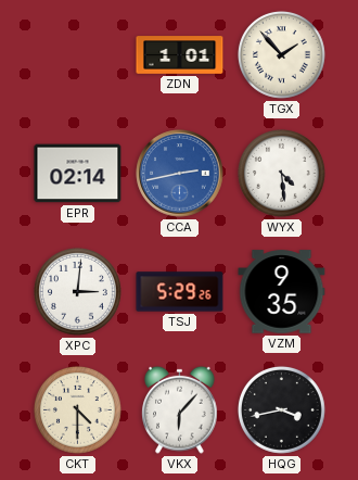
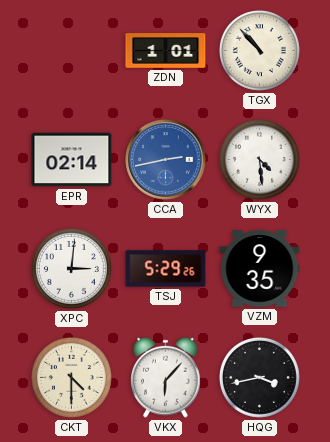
TGX: 1:53 -> 10:53 (259, 50)
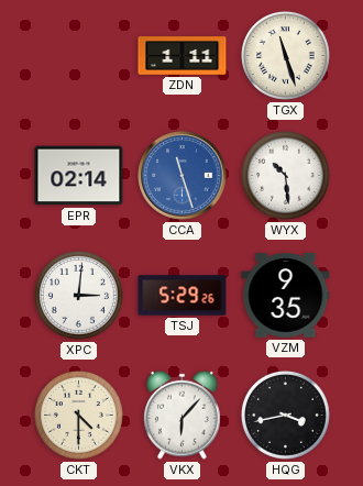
ZDN: 1:01 -> 1:11 (183, 56)
TGX: 10:53 -> 11:27 (285, 55)
CCA: 2:43 -> 11:27 (183, 176)
WYX: 4:29 -> 10:29 (285, 175)
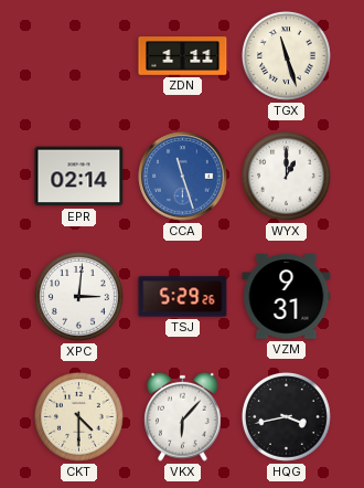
WYX: 10:29 -> 1:00 (286, 176)
VZM: 9:35 -> 9:31 (287, 297)
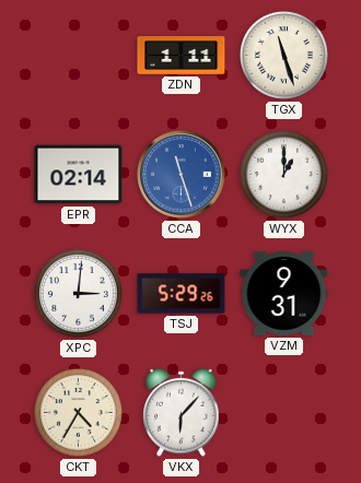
CKT: 4:30 -> 4:35 (78, 412)
HQG: 3:43 -> none (286, 416)
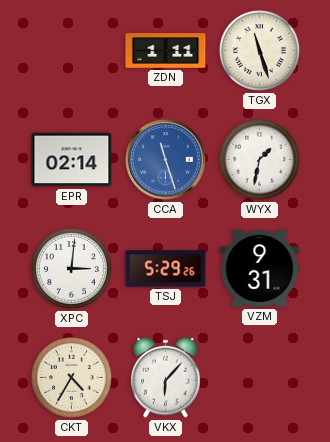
WYX: 1:00 -> 1:32 (259, 159)
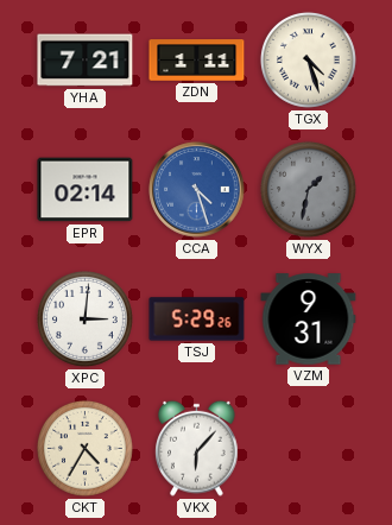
YHA: none -> 7:21 (86, 61)
TGX: 11:27 -> 4:27 (308, 59)
CCA: 11:27 -> 4:27 (197, 190)
WYX dial: white -> grey (308, 189)
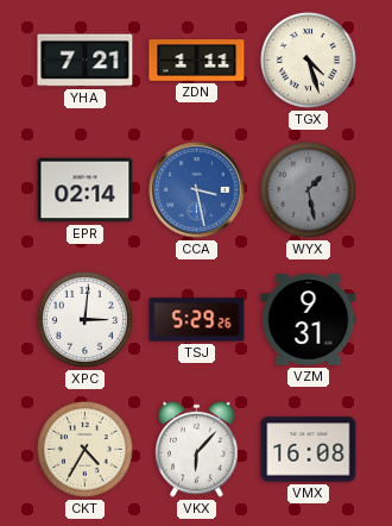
CCA: 4:27 -> 3:28 (197, 190)
WYX: 1:32 -> 1:28 (308, 189)
VMX: none -> 16:08 (309, 450)
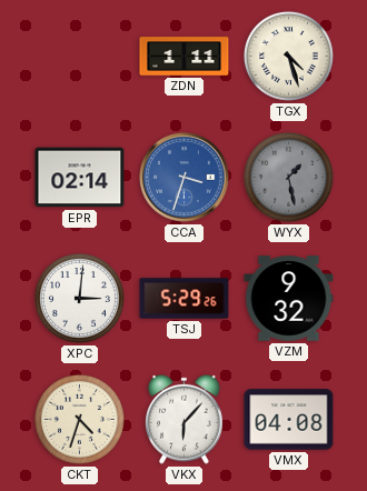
YHA: 7:21 -> none (86, 61)
CCA: 3:28 -> 3:33 (185, 178)
VZM: 9:31 -> 9:32 (289, 299)
CKT: 4:35 -> 4:33 (79, 419)
VMX: 16:08 -> 04:08 (289, 420)
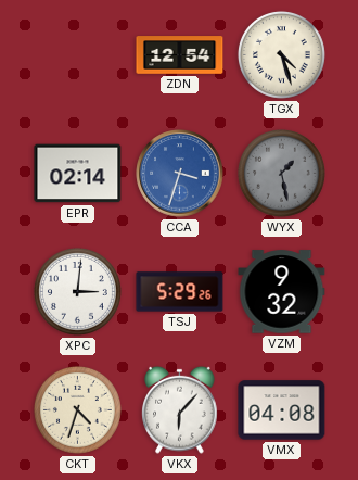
ZDN: 1:11 -> 12:54 (180, 55)
